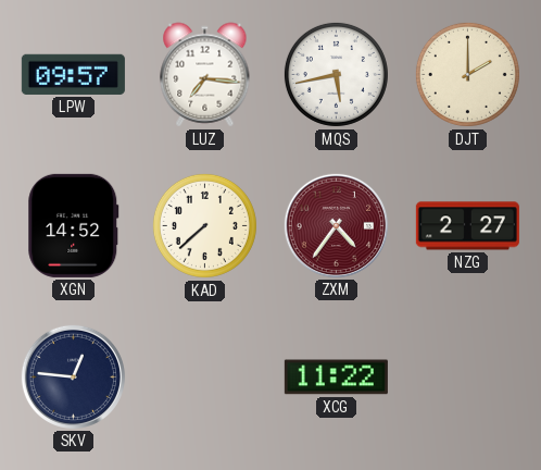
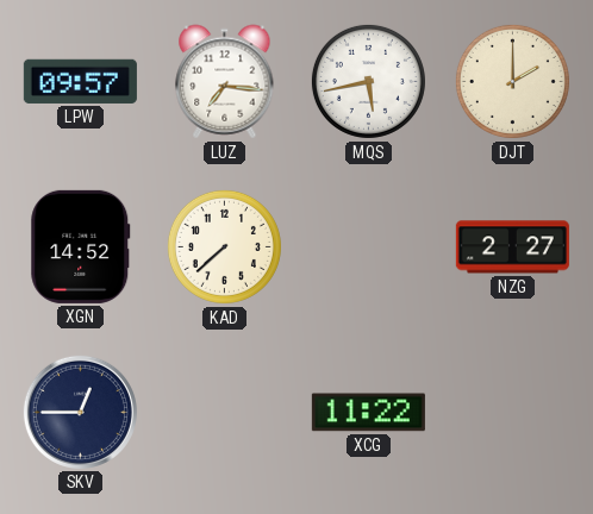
ZXM: 4:36 -> none (336, 225)
SKV: 12:46 -> 12:45 (80, 412)
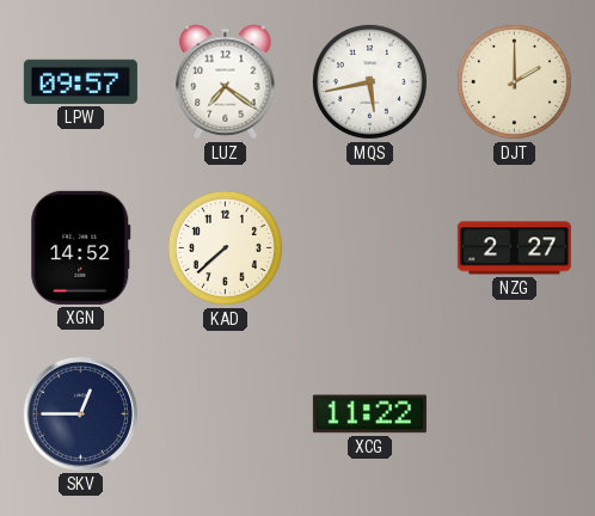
LUZ: 7:16 -> 7:21 (226, 82)
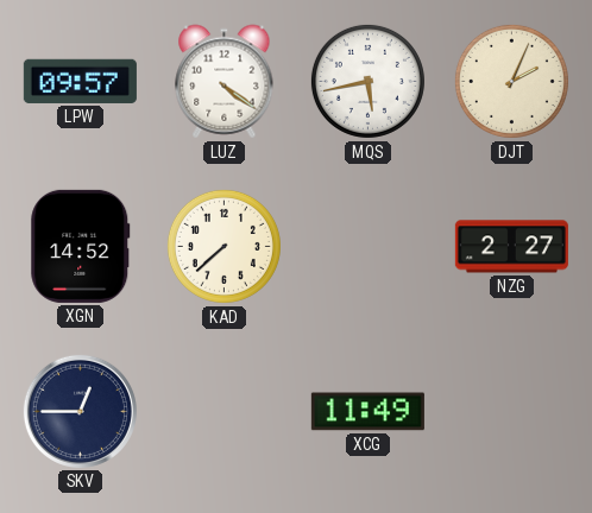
LUZ: 7:21 -> 4:21 (225, 82)
DJT: 2:00 -> 2:04 (511, 81)
XCG: 11:22 -> 11:49 (367, 412)
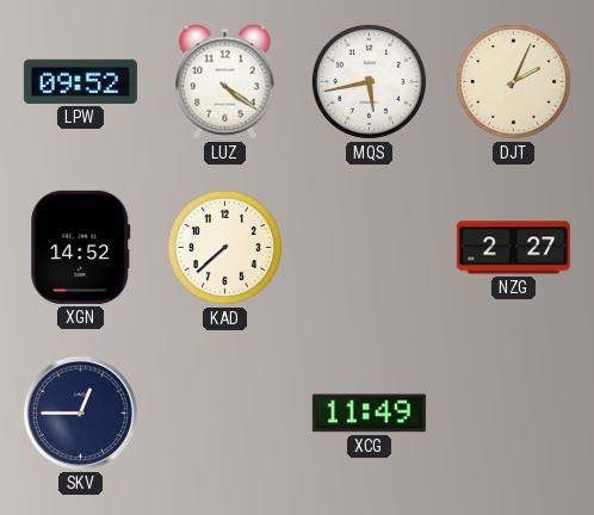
LPW: 09:57 -> 09:52 (80, 81)
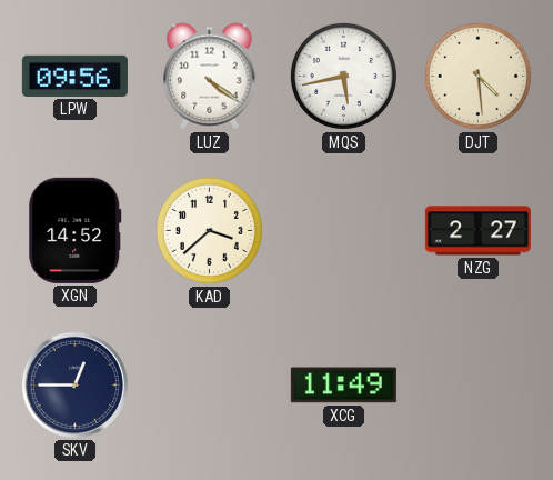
LPW: 09:52 -> 09:56 (74, 76)
DJT: 2:04 -> 4:29 (477, 76)
KAD: 7:38 -> 3:38 (209, 230)
